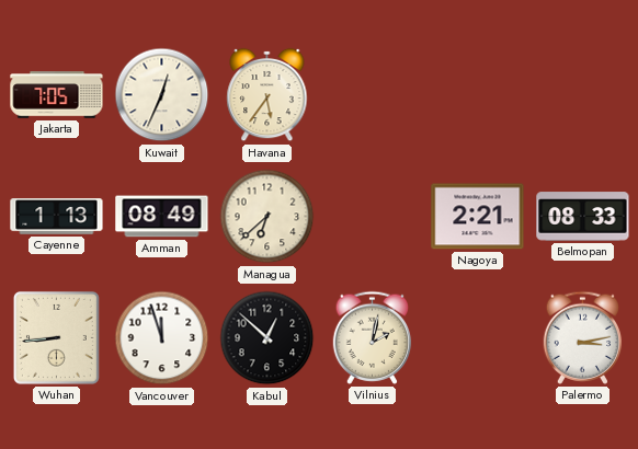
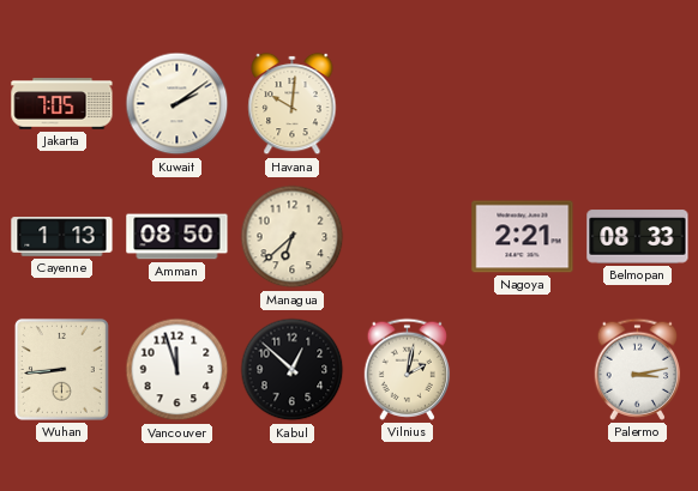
Kuwait: 12:34 -> 2:09 (177, 104)
Havana: 5:36 -> 10:01 (293, 104)
Amman: 08:49 -> 08:50 (177, 237)
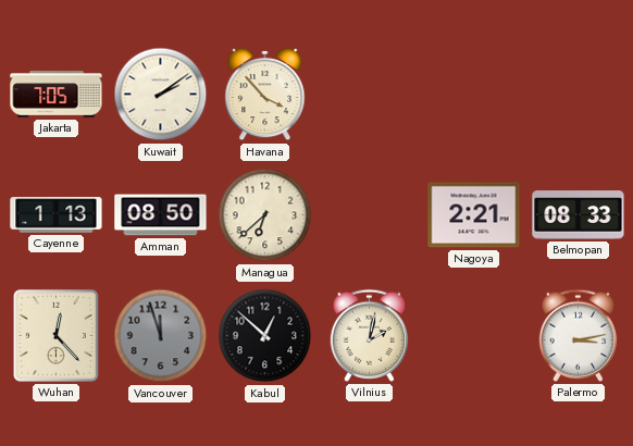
Havana: 10:01 -> 3:53 (265, 95)
Wuhan: 8:44 -> 12:23 (55, 335)
Vancouver dial: white -> grey (161, 336)
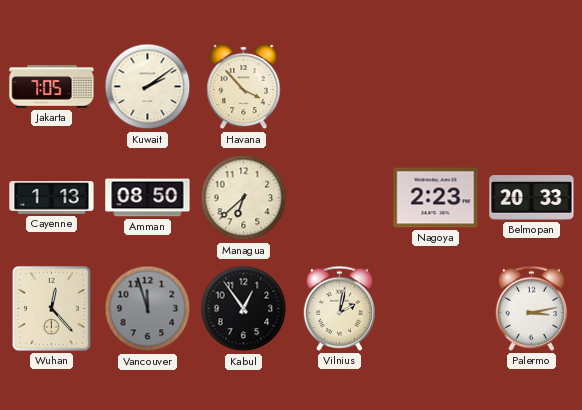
Nagoya: 2:21 -> 2:23 (436, 198)
Belmopan: 08:33 -> 20:33 (532, 198)
Kabul: 12:52 -> 12:54 (244, 309)
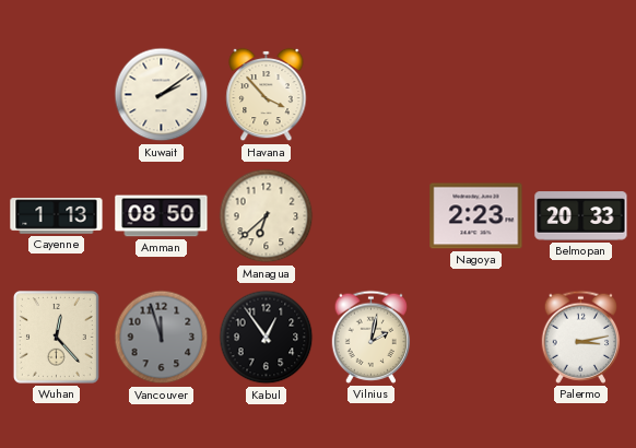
Jakarta: 7:05 -> none (52, 87)
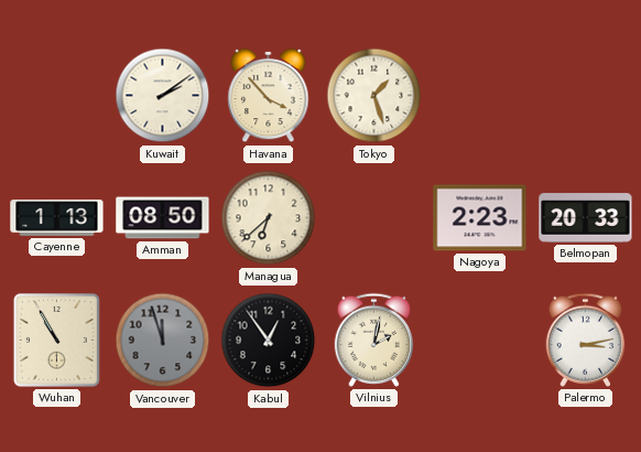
Tokyo: none -> 1:27 (374, 96)
Wuhan: 12:23 -> 10:55 (56, 340)
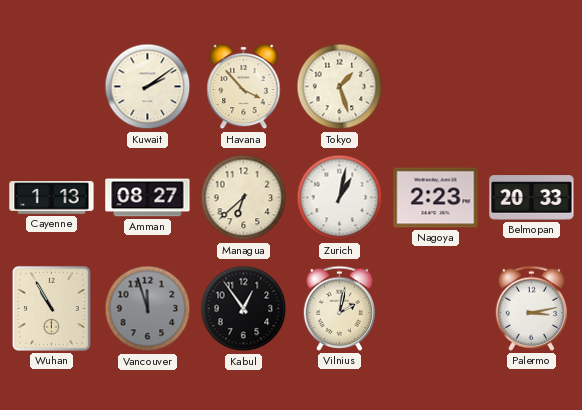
Amman: 08:50 -> 08:27 (148, 198)
Zurich: none -> 1:02 (340, 198)
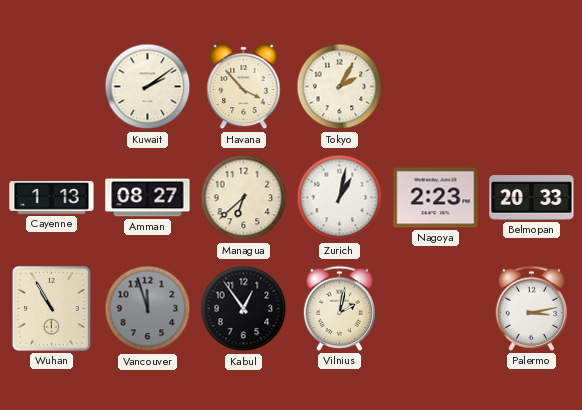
Tokyo: 1:27 -> 2:05 (340, 87)
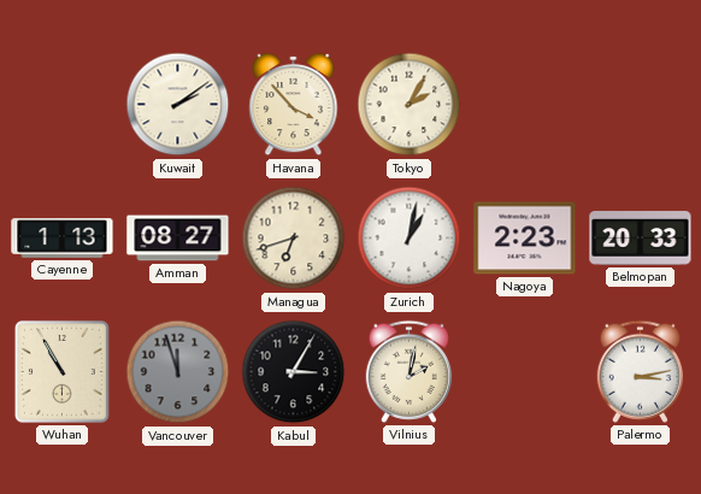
Managua: 6:38 -> 6:42 (294, 239)
Kabul: 12:54 -> 3:05 (294, 372)
